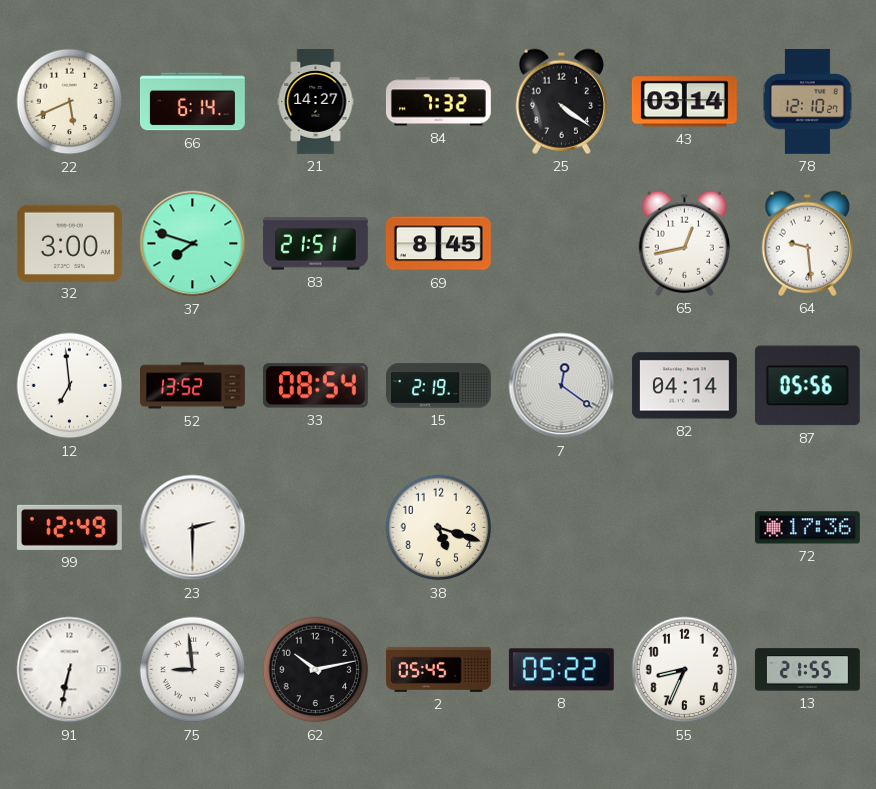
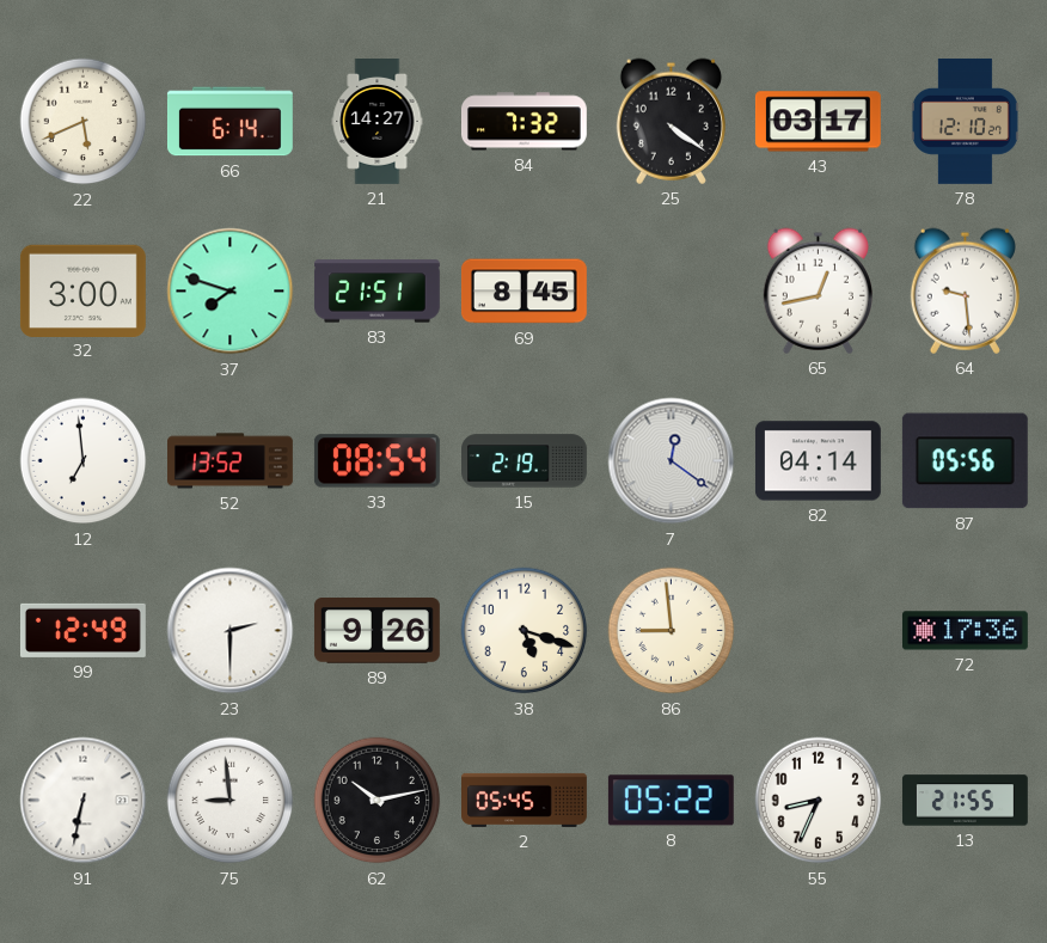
43: 03:14 -> 03:17 (818, 122)
89: none -> 9:26 (376, 631)
86: none -> 8:59 (672, 631)
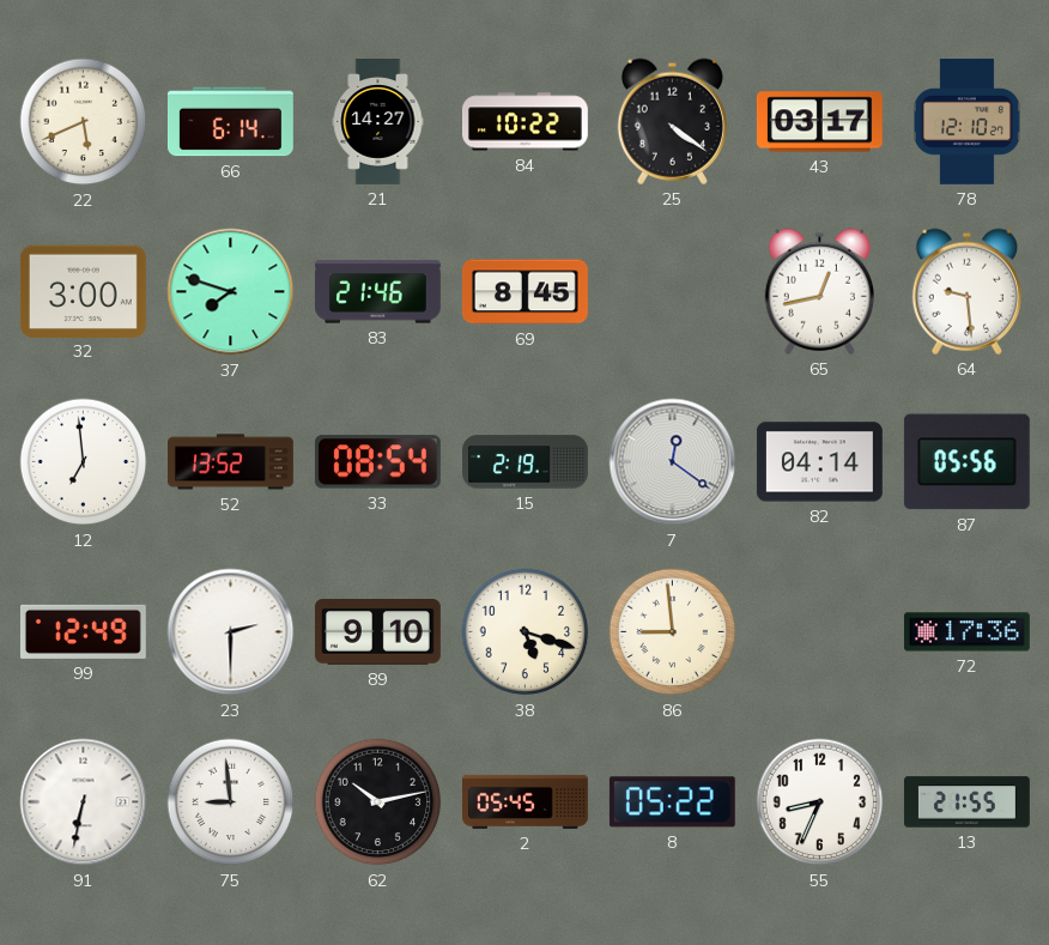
84: 7:32 -> 10:22 (524, 122)
83: 21:51 -> 21:46 (377, 292)
89: 9:26 -> 9:10 (377, 632)
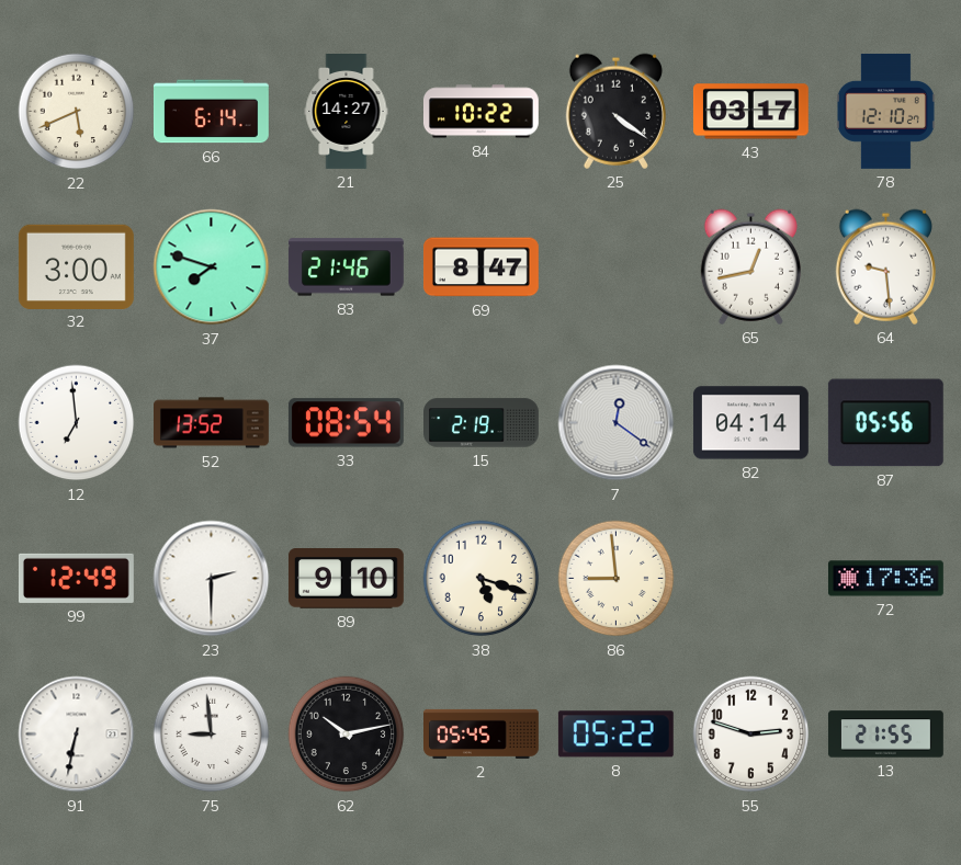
69: 8:45 -> 8:47 (480, 268)
55: 8:34 -> 2:48 (751, 735)
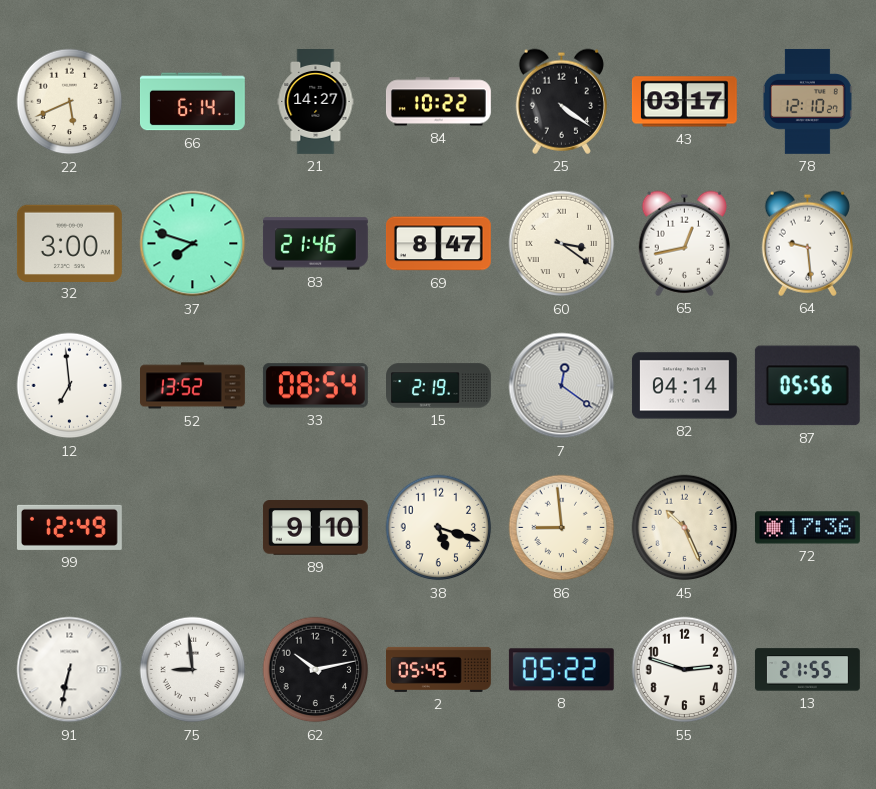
60: none -> 3:21 (562, 244)
23: 2:30 -> none (212, 579)
45: none -> 10:26 (685, 528)
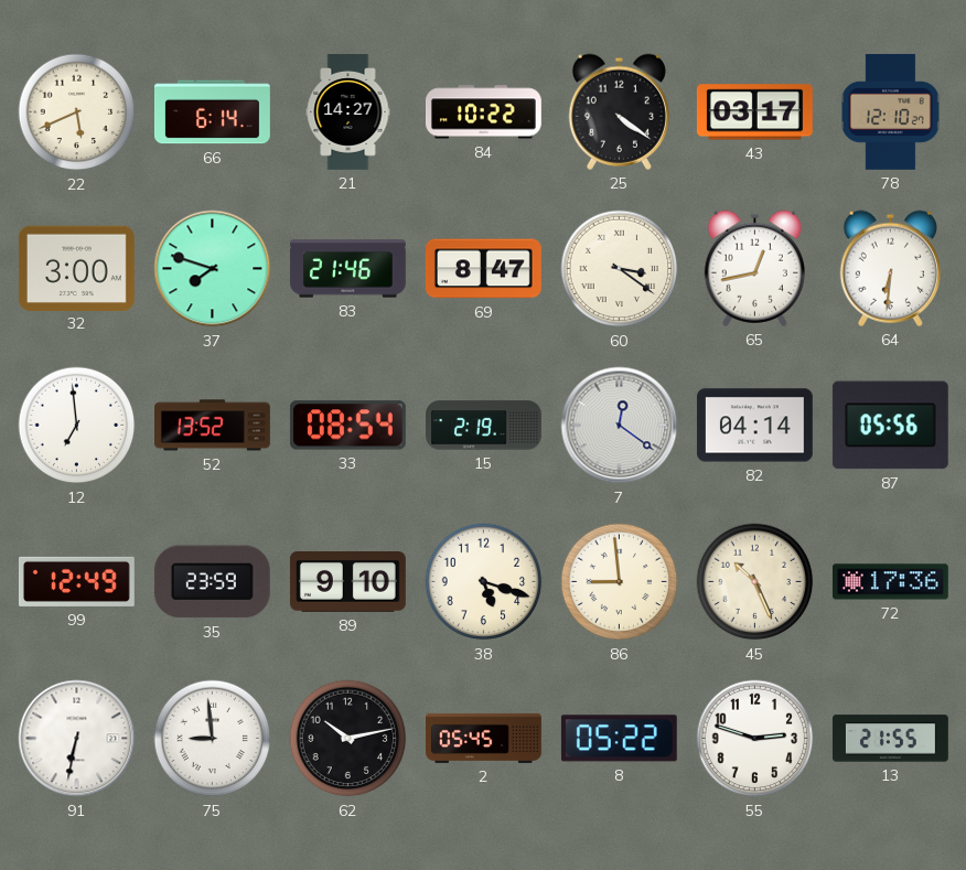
64: 9:29 -> 6:31 (890, 268)
35: none -> 23:59 (212, 582)
